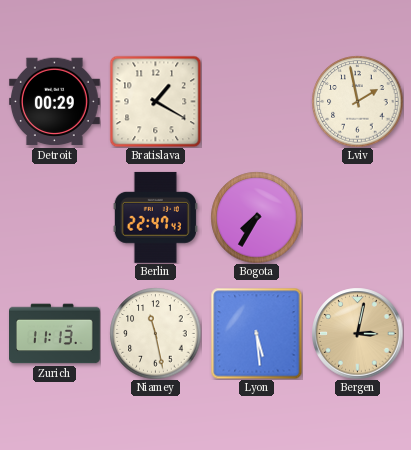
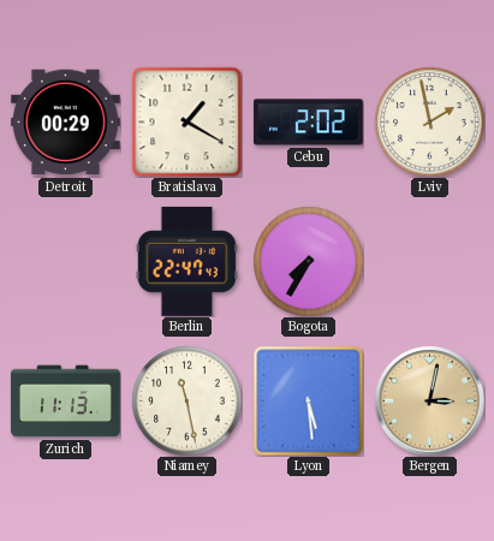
Cebu: none -> 2:02 (308, 123)
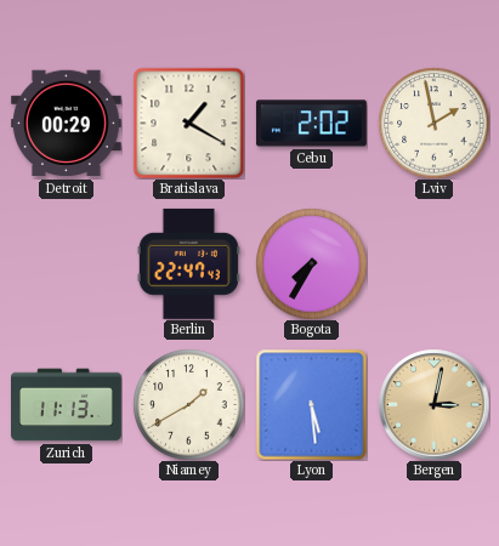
Niamey: 11:28 -> 1:40 (188, 404)
